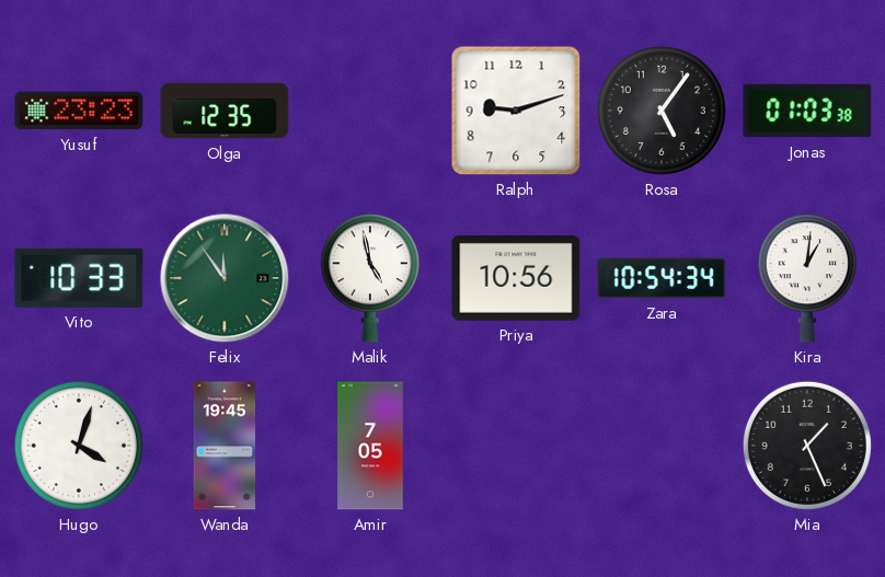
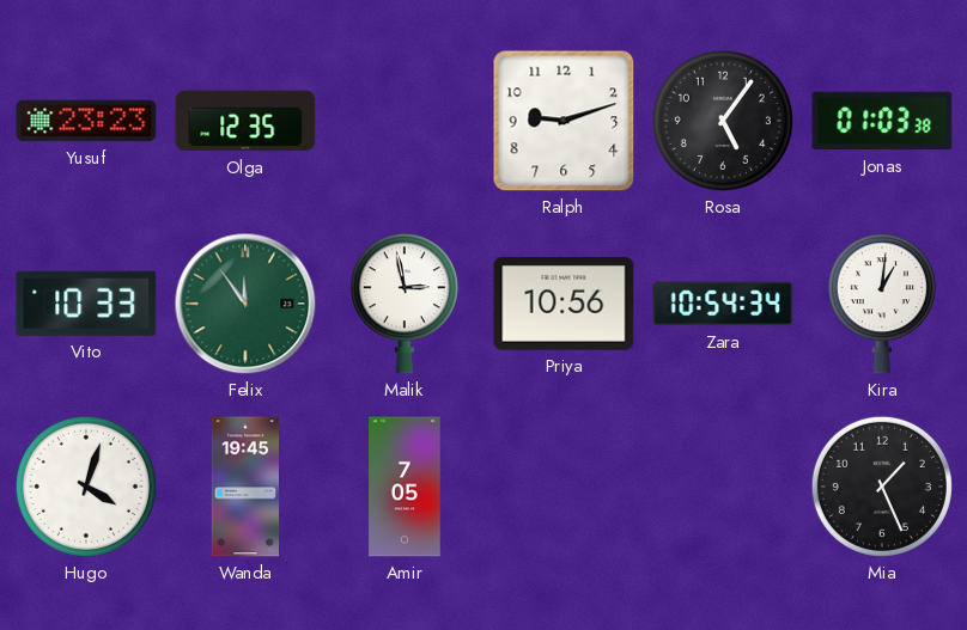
Malik: 4:58 -> 2:58 (405, 304)
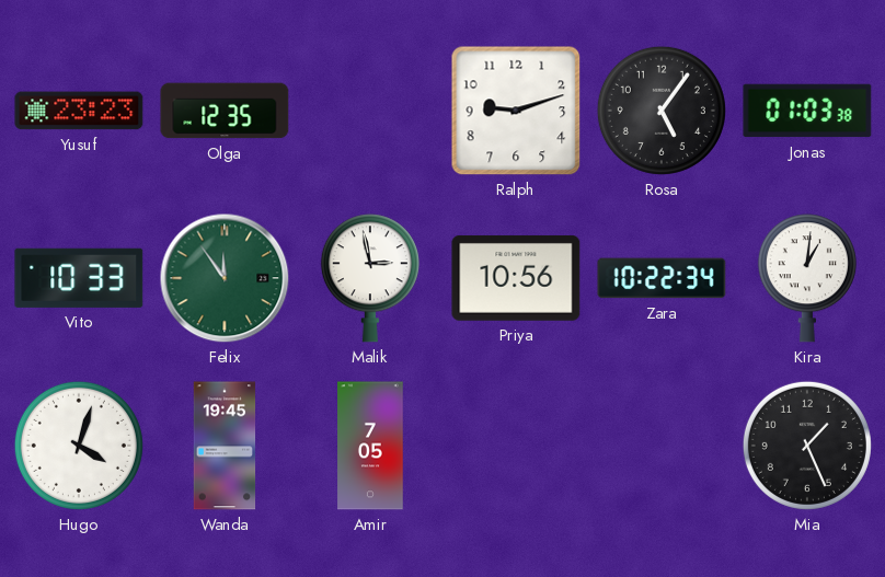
Zara: 10:54 -> 10:22 (662, 278)
